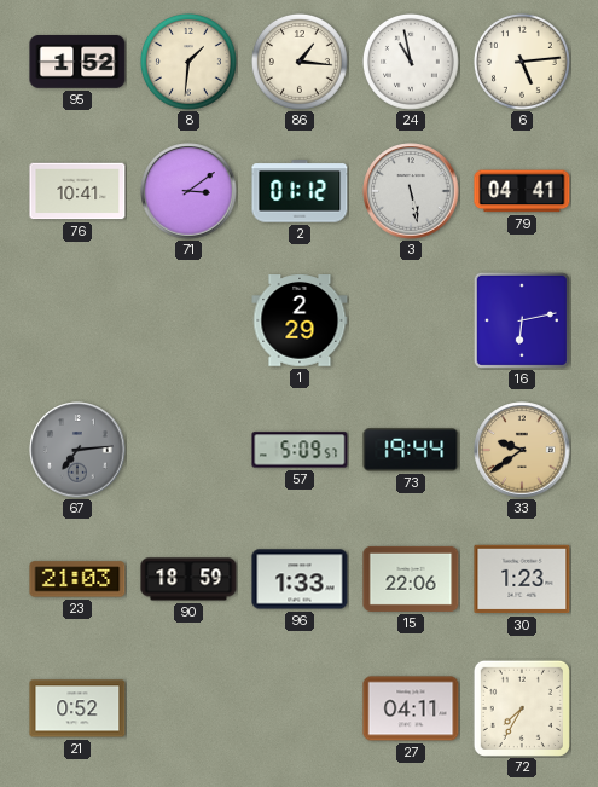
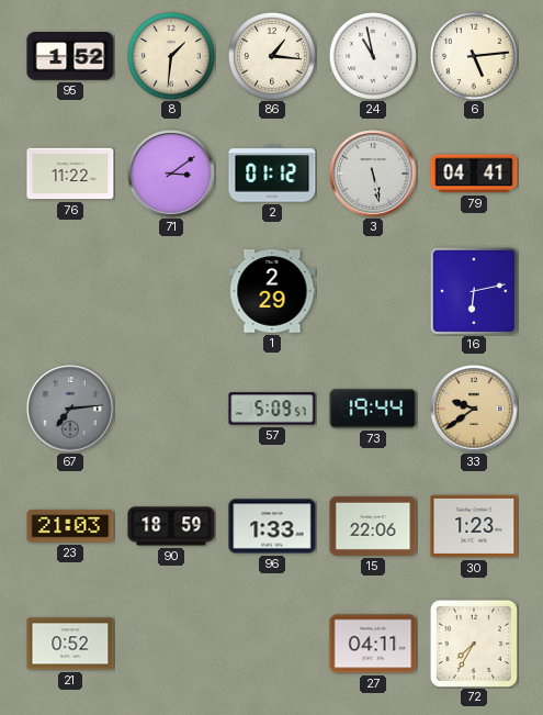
76: 10:41 -> 11:22 (70, 174)
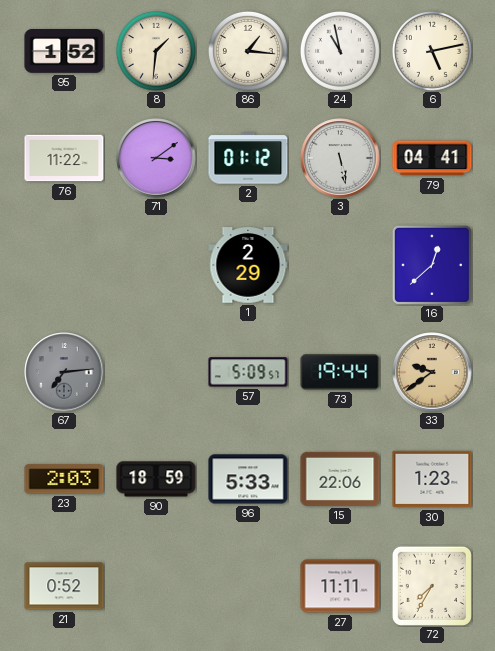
6: 5:14 -> 5:13 (432, 51)
16: 6:13 -> 12:38 (432, 265)
23: 21:03 -> 2:03 (64, 479)
96: 1:33 -> 5:33 (248, 479)
27: 04:11 -> 11:11 (340, 586)
